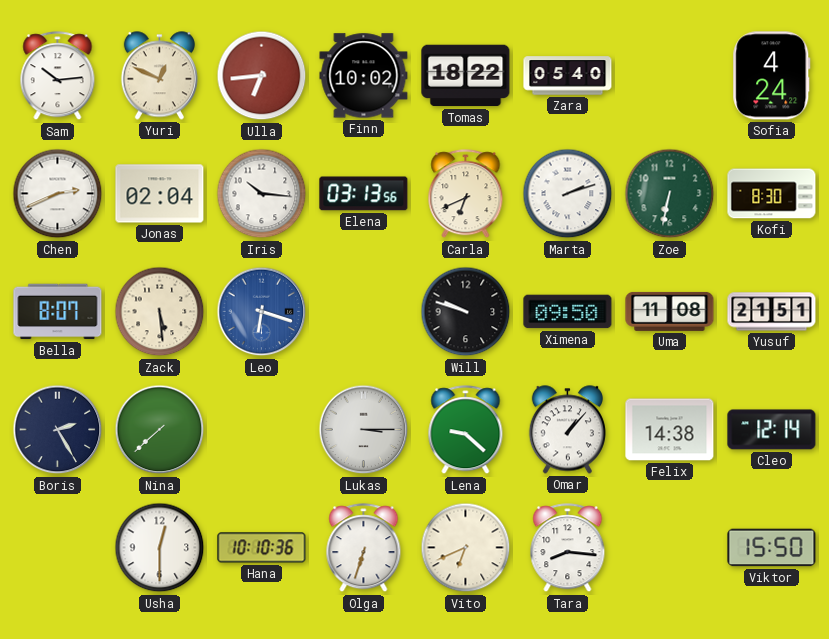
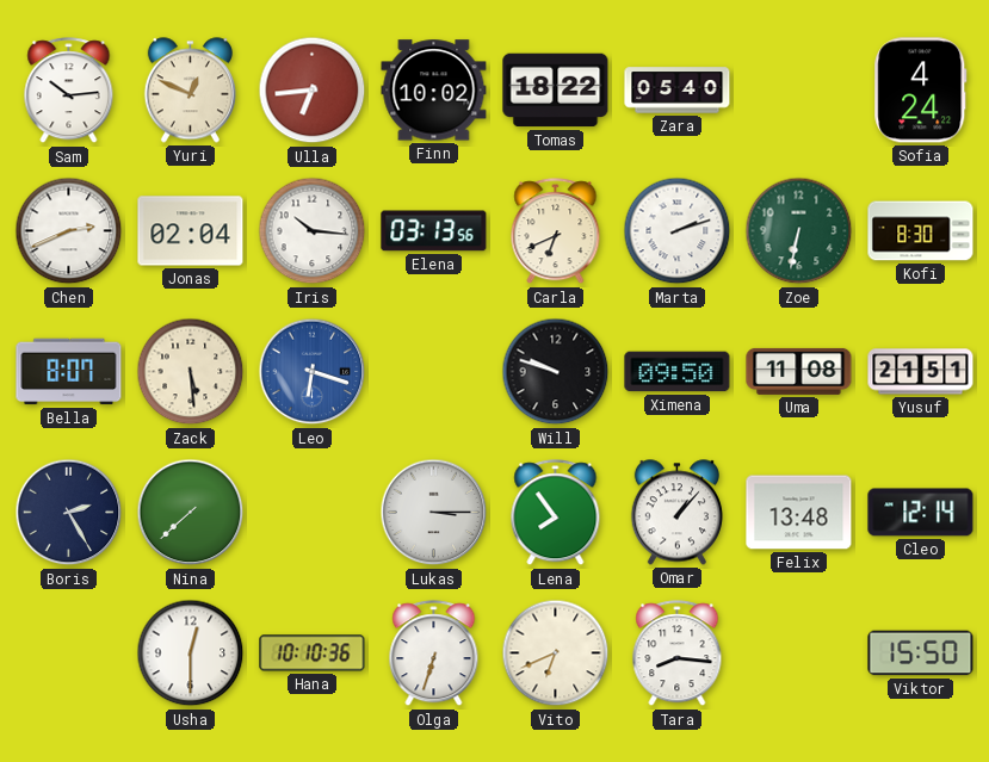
Lena: 9:22 -> 7:54 (556, 513)
Felix: 14:38 -> 13:48 (799, 513)
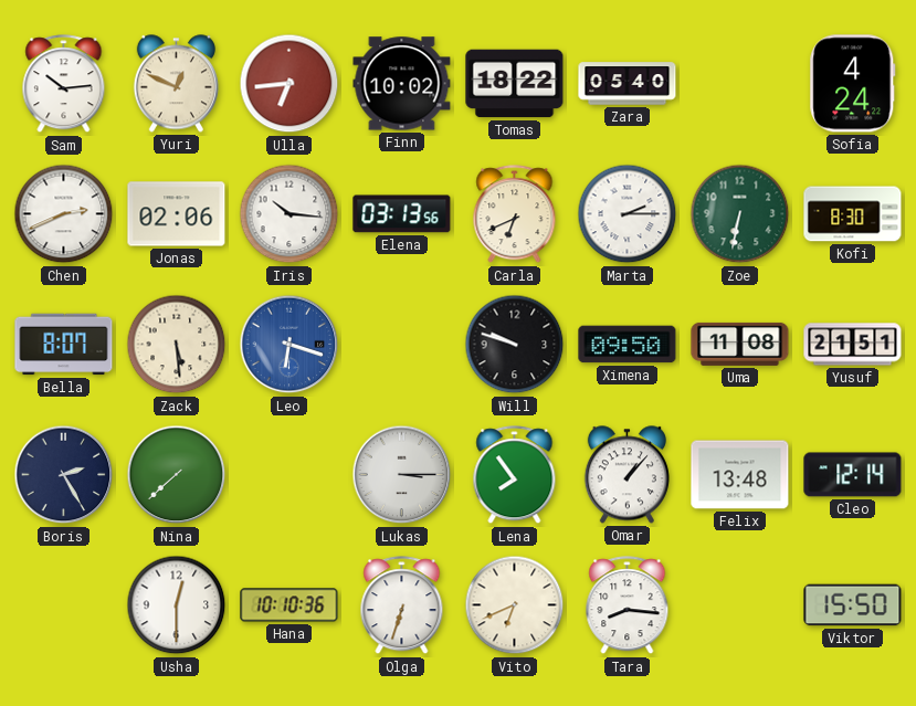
Jonas: 02:04 -> 02:06 (177, 214)
Marta: 2:12 -> 2:15 (628, 214)
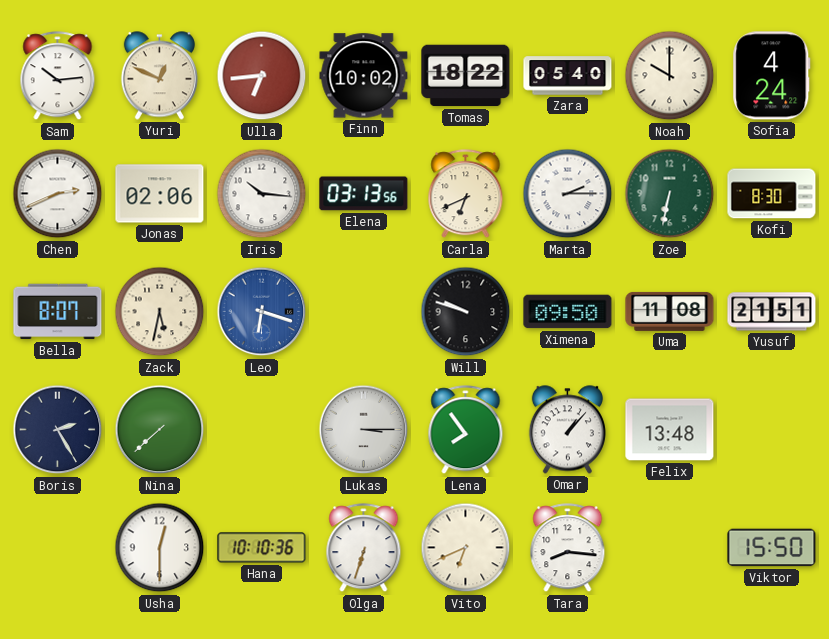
Noah: none -> 10:00 (670, 76)
Zack: 5:29 -> 5:32 (160, 312)
Cleo: 12:14 -> none (853, 475)
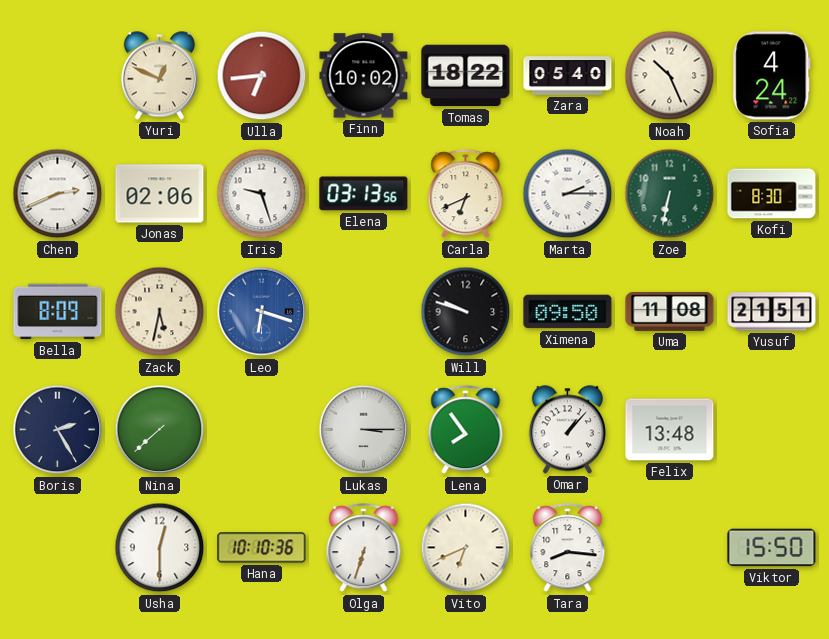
Sam: 10:14 -> none (58, 76)
Noah: 10:00 -> 10:26 (670, 76)
Iris: 10:16 -> 9:27 (262, 194)
Bella: 8:07 -> 8:09 (58, 312)
